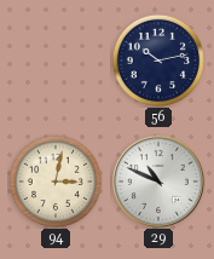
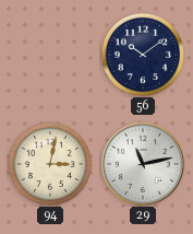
56: 10:13 -> 10:09 (143, 55)
29: 10:49 -> 11:13 (143, 164)
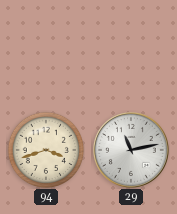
56: 10:09 -> none (143, 55)
94: 3:02 -> 3:42 (46, 150)
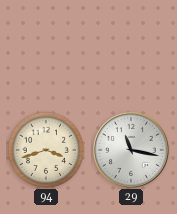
29: 11:13 -> 11:17 (131, 150)
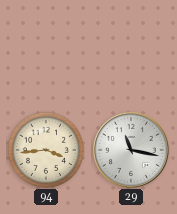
94: 3:42 -> 3:44 (46, 150)
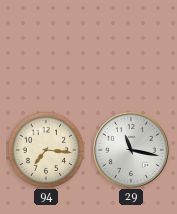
94: 3:44 -> 7:16 (46, 150)
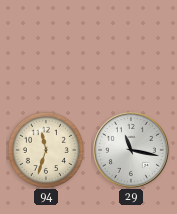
94: 7:16 -> 11:33 (46, 150)
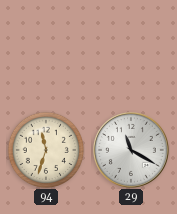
29: 11:17 -> 11:20 (131, 150)
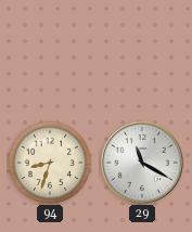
94: 11:33 -> 8:33 (50, 163)
